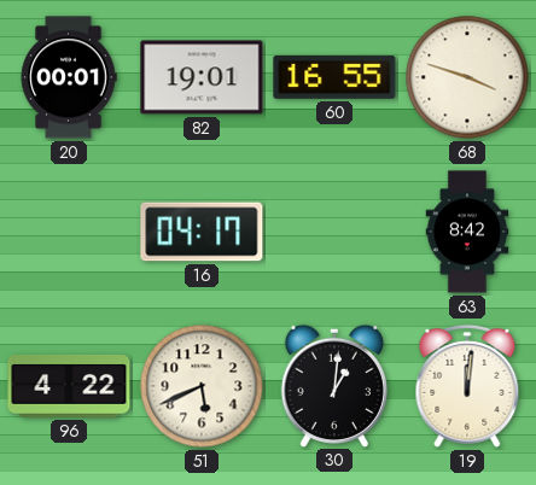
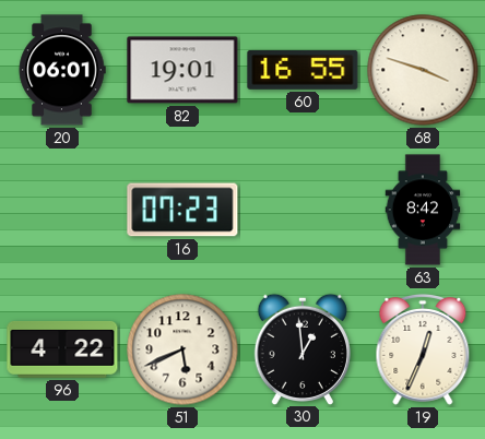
20: 00:01 -> 06:01 (62, 70)
16: 04:17 -> 07:23 (182, 210)
30: 1:01 -> 12:59 (301, 348)
19: 12:01 -> 12:34 (423, 349)
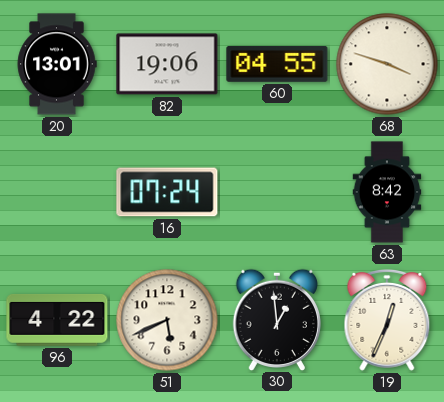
20: 06:01 -> 13:01 (57, 64)
82: 19:01 -> 19:06 (167, 64)
60: 16:55 -> 04:55 (277, 64)
16: 07:23 -> 07:24 (167, 192)
